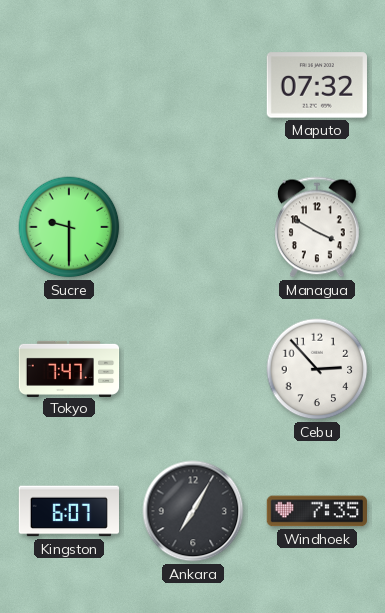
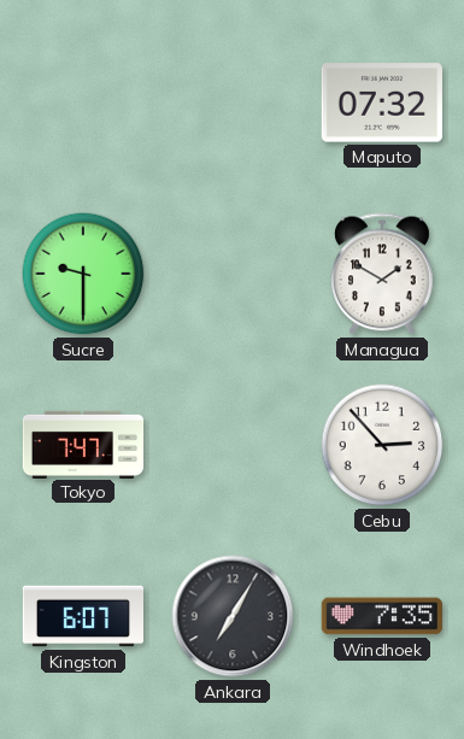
Managua: 3:50 -> 1:50 (383, 274)
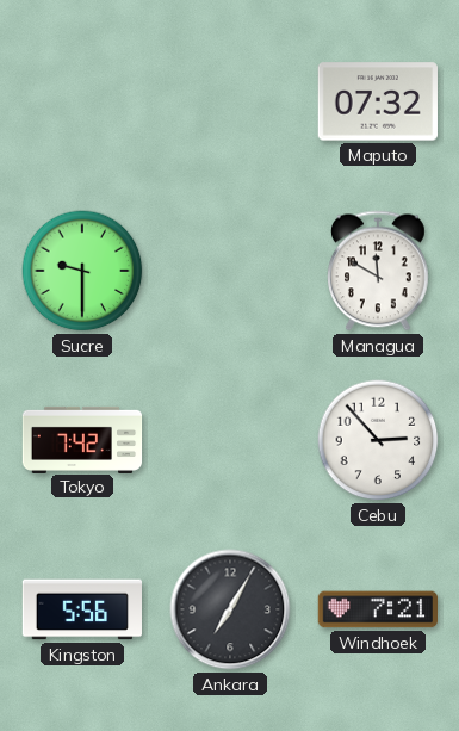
Managua: 1:50 -> 11:50 (379, 271)
Tokyo: 7:47 -> 7:42 (82, 439)
Kingston: 6:07 -> 5:56 (81, 609)
Windhoek: 7:35 -> 7:21 (377, 609)
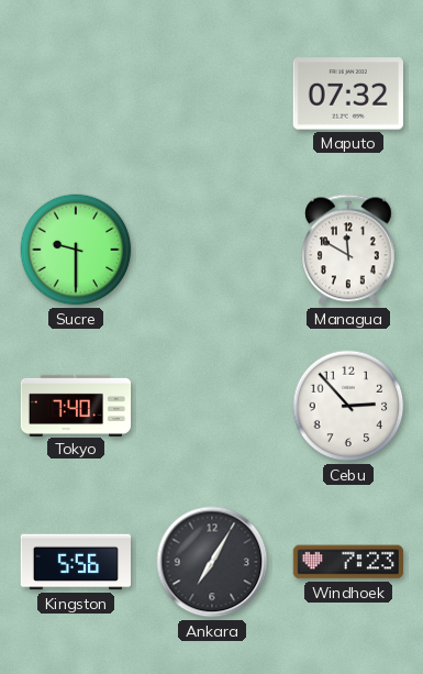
Tokyo: 7:42 -> 7:40 (76, 405)
Windhoek: 7:21 -> 7:23 (347, 562)
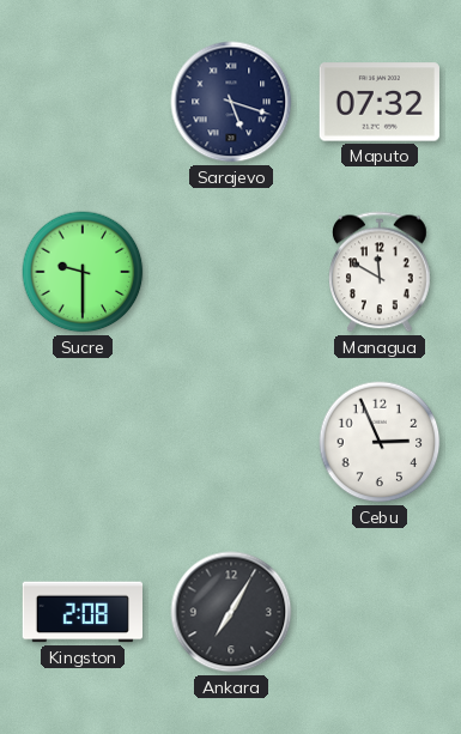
Sarajevo: none -> 5:18 (231, 102)
Tokyo: 7:40 -> none (76, 405)
Cebu: 2:53 -> 2:56 (380, 442)
Kingston: 5:56 -> 2:08 (81, 612)
Windhoek: 7:23 -> none (347, 562)
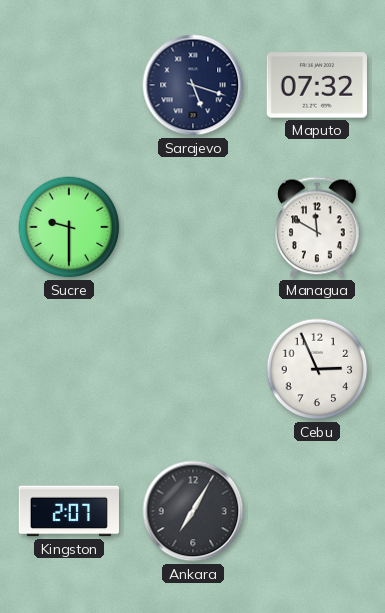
Kingston: 2:08 -> 2:07 (68, 511)
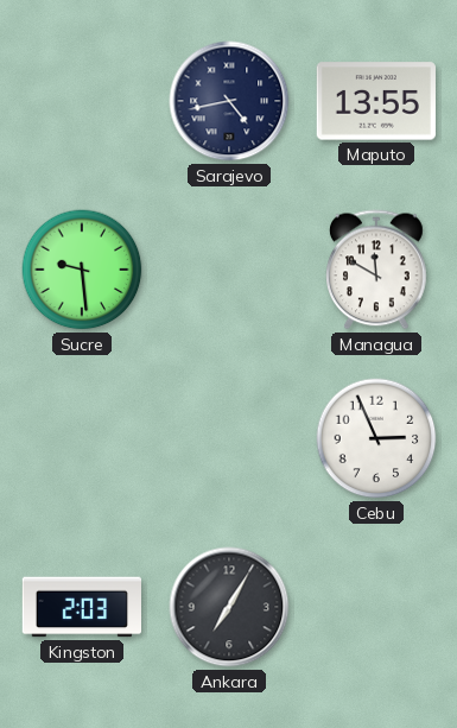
Sarajevo: 5:18 -> 4:43 (229, 101)
Maputo: 07:32 -> 13:55 (376, 101)
Sucre: 9:30 -> 9:29 (82, 270)
Kingston: 2:07 -> 2:03 (81, 607)
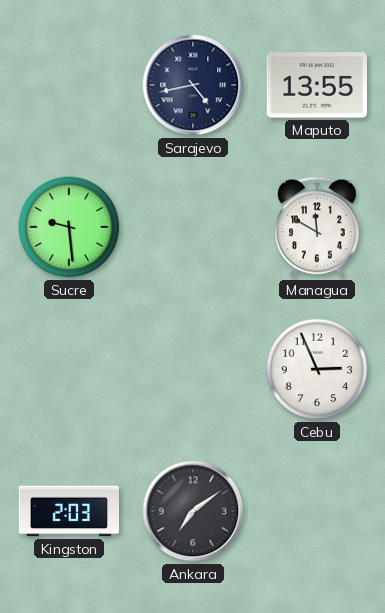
Ankara: 7:05 -> 7:09 (193, 511)
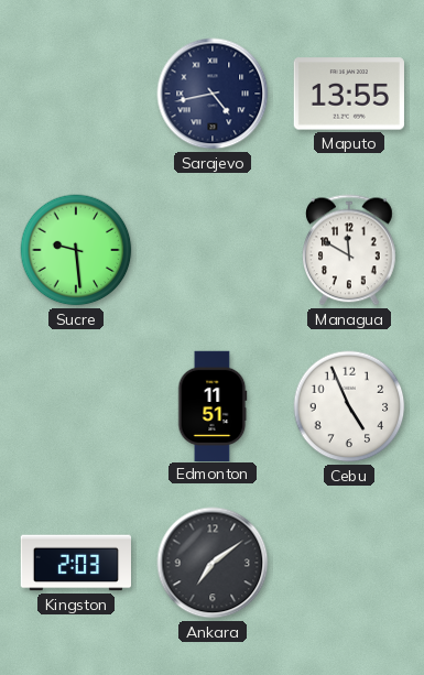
Edmonton: none -> 11:51 (213, 405)
Cebu: 2:56 -> 4:56 (349, 406)
